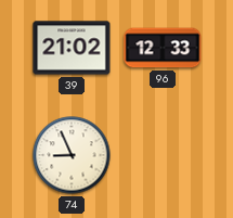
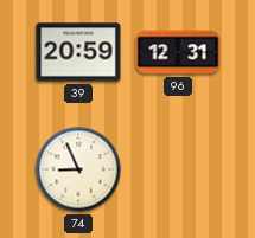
39: 21:02 -> 20:59 (78, 52)
96: 12:33 -> 12:31 (178, 52)
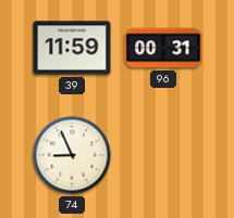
39: 20:59 -> 11:59 (72, 48)
96: 12:31 -> 00:31 (163, 48)
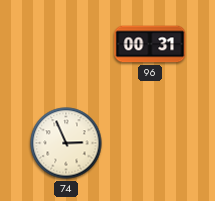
39: 11:59 -> none (72, 48)
74: 8:56 -> 2:56 (66, 143)
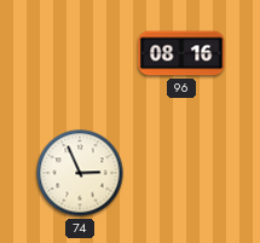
96: 00:31 -> 08:16 (181, 53)
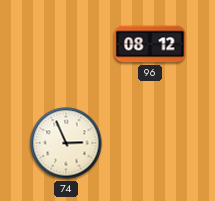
96: 08:16 -> 08:12 (150, 44)
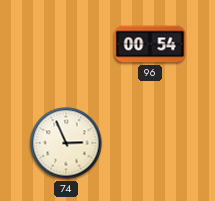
96: 08:12 -> 00:54 (150, 44)
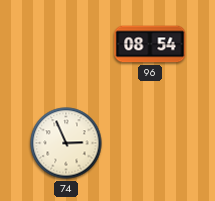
96: 00:54 -> 08:54 (150, 44)
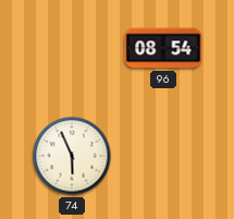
74: 2:56 -> 5:56 (72, 156)
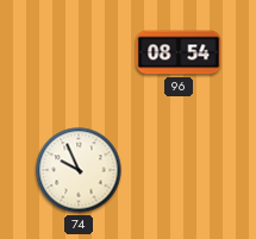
74: 5:56 -> 9:56 (79, 170)
